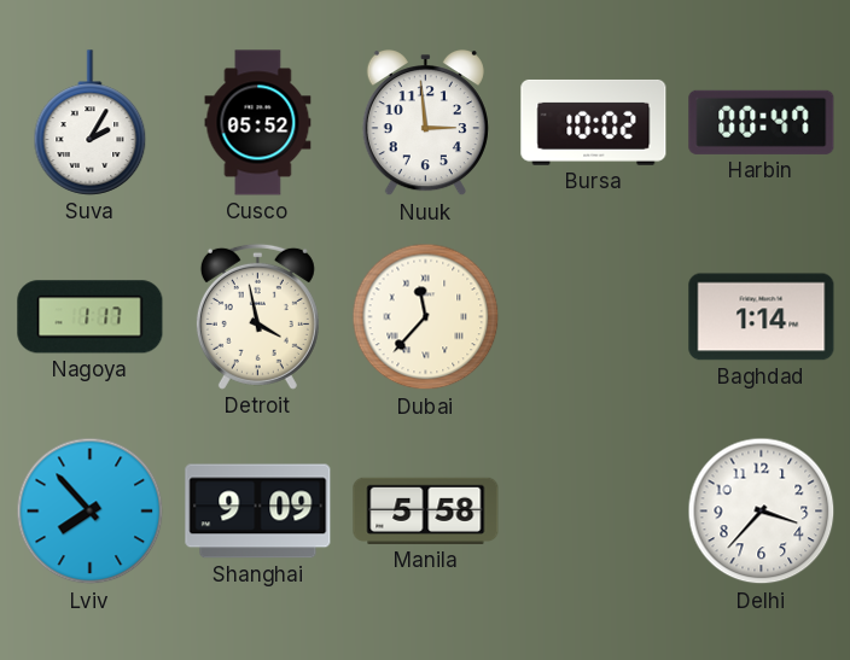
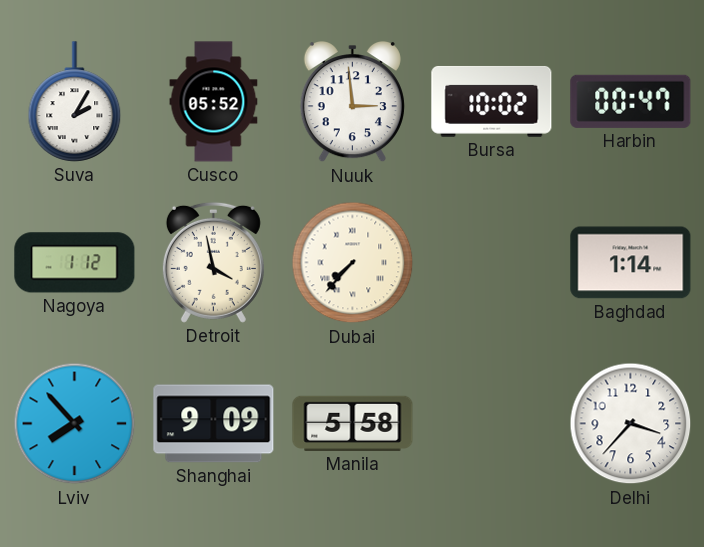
Nagoya: 1:17 -> 1:12 (75, 263)
Dubai: 11:37 -> 7:37 (353, 263)
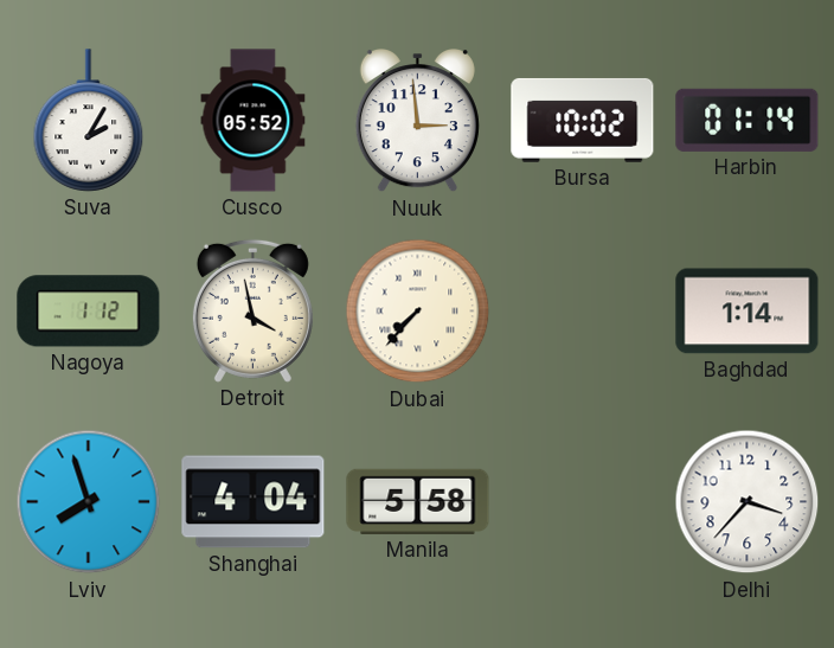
Harbin: 00:47 -> 01:14 (748, 120)
Lviv: 7:53 -> 7:57 (89, 502)
Shanghai: 9:09 -> 4:04 (254, 502)
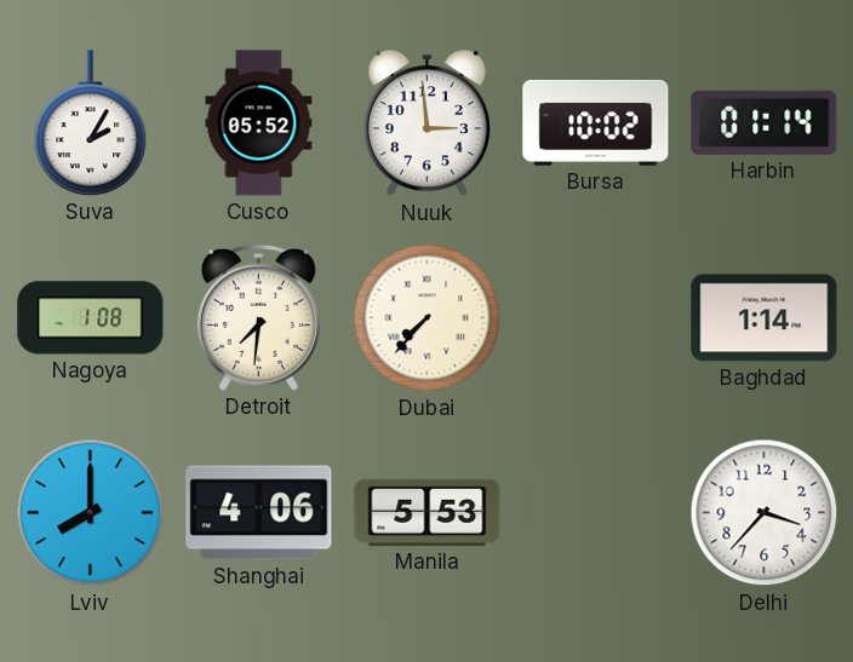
Nagoya: 1:12 -> 1:08 (91, 318)
Detroit: 3:58 -> 7:31 (258, 317)
Lviv: 7:57 -> 8:00 (91, 513)
Shanghai: 4:04 -> 4:06 (259, 513)
Manila: 5:58 -> 5:53 (428, 512)
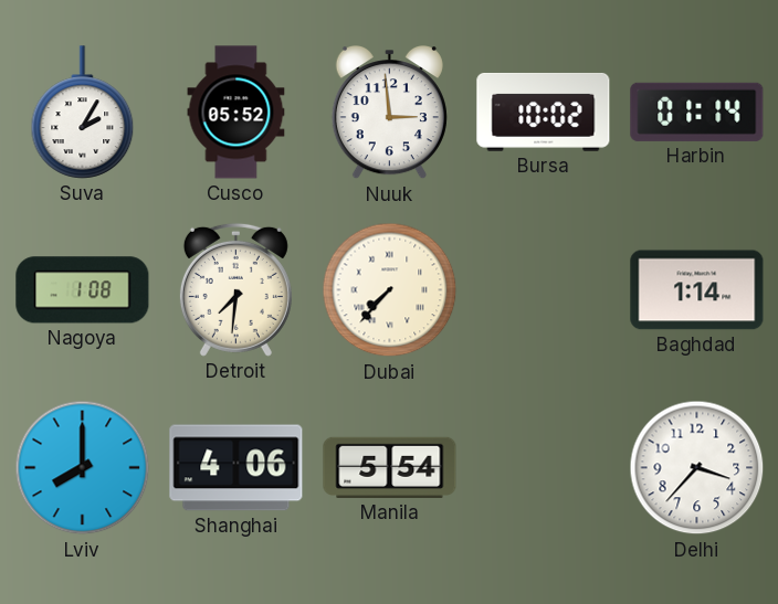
Manila: 5:53 -> 5:54 (390, 467)
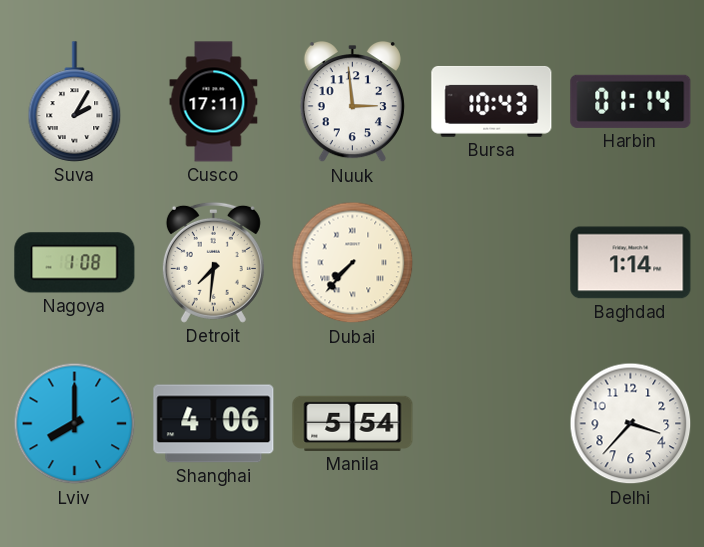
Cusco: 05:52 -> 17:11 (214, 102)
Bursa: 10:02 -> 10:43 (492, 101)
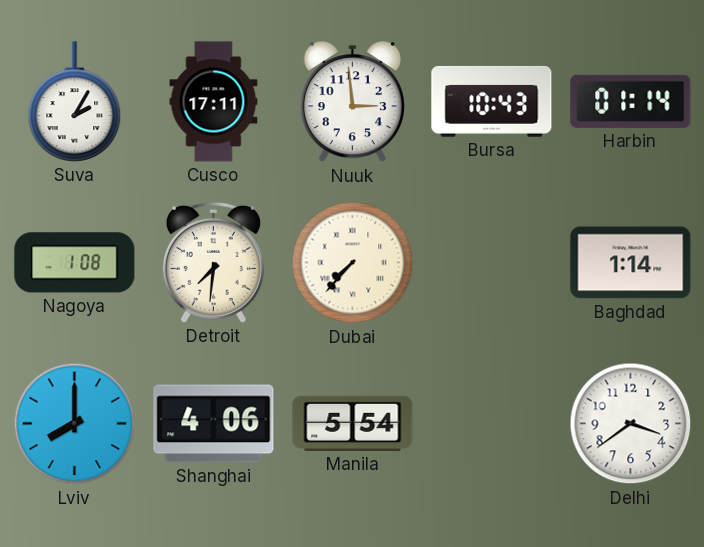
Delhi: 3:37 -> 3:39 (631, 424)
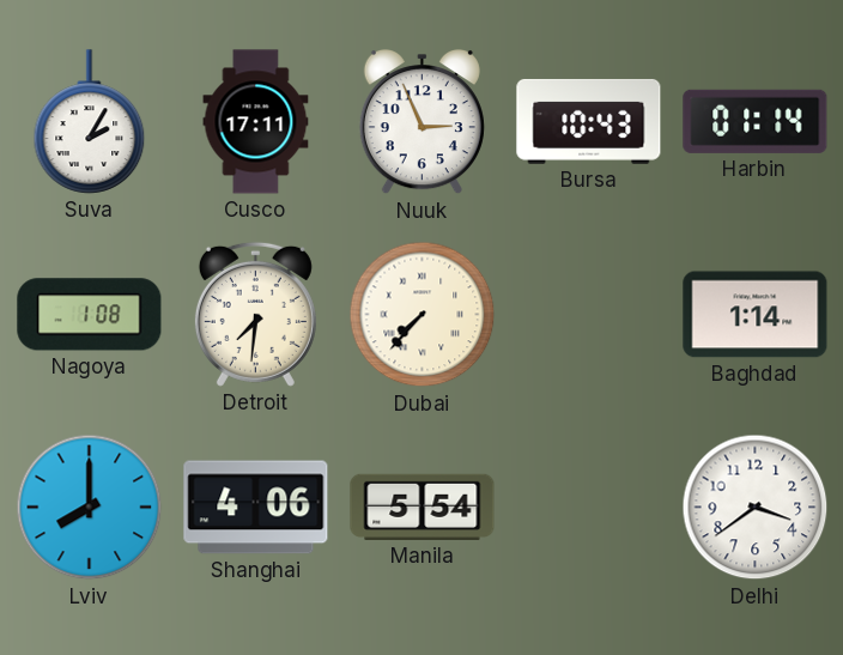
Nuuk: 2:59 -> 2:56 (421, 123)
